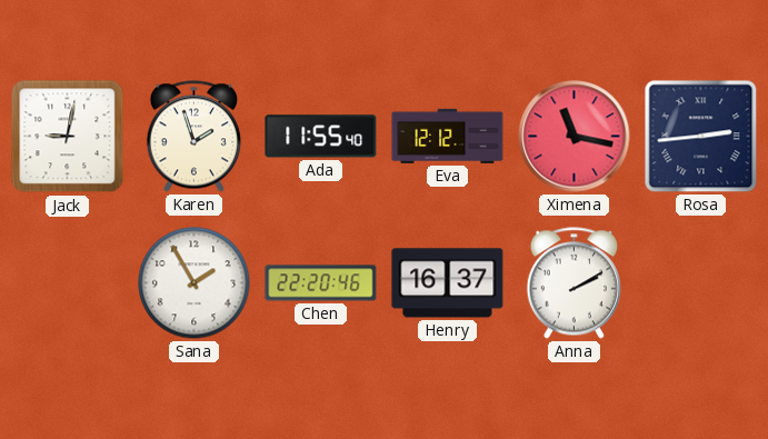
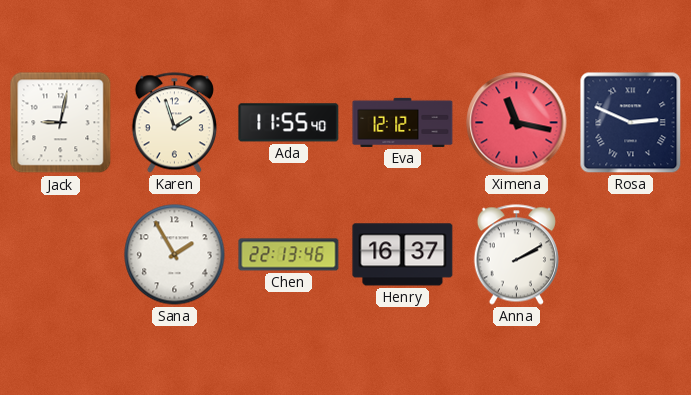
Rosa: 2:44 -> 2:49 (631, 123)
Chen: 22:20 -> 22:13 (289, 255)
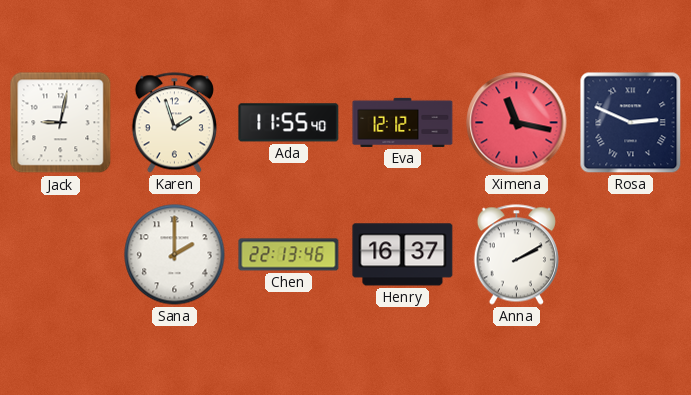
Sana: 1:55 -> 2:00 (175, 255)
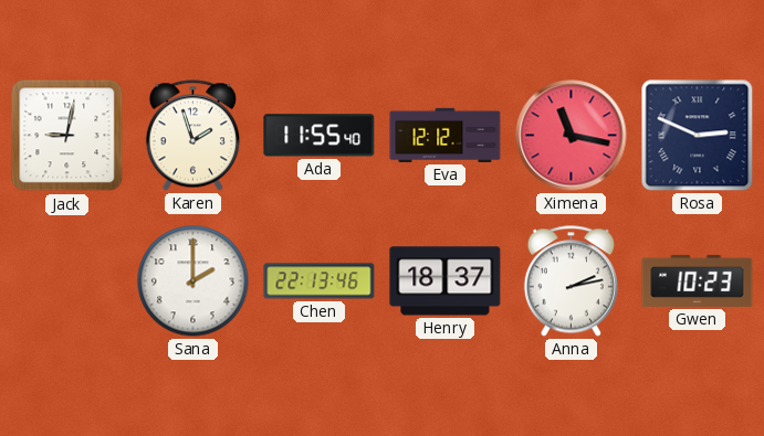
Henry: 16:37 -> 18:37 (446, 281)
Anna: 2:10 -> 2:13 (571, 281)
Gwen: none -> 10:23 (698, 280)
